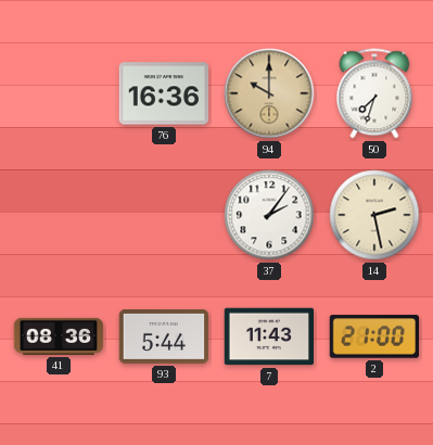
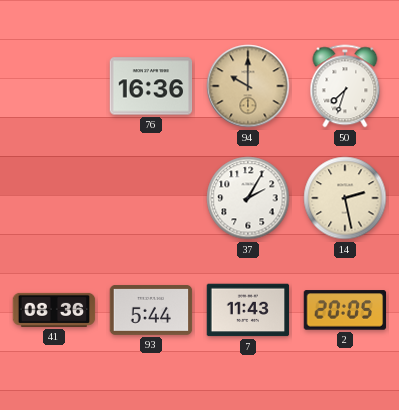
37: 2:06 -> 2:05 (248, 198)
2: 21:00 -> 20:05 (345, 310)
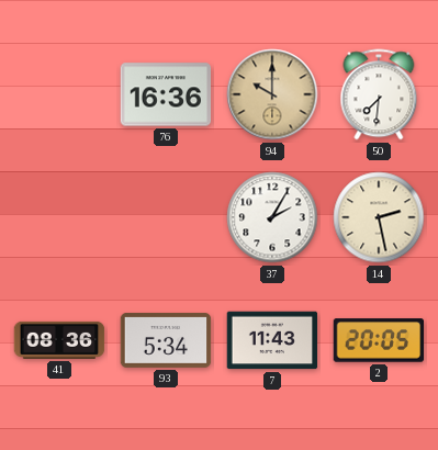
50: 7:33 -> 7:31 (379, 94)
93: 5:44 -> 5:34 (166, 341)
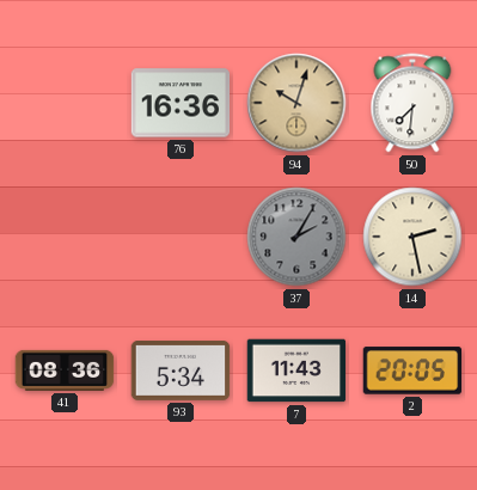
94: 10:00 -> 10:03 (296, 103)
37 dial: white -> grey (296, 237)
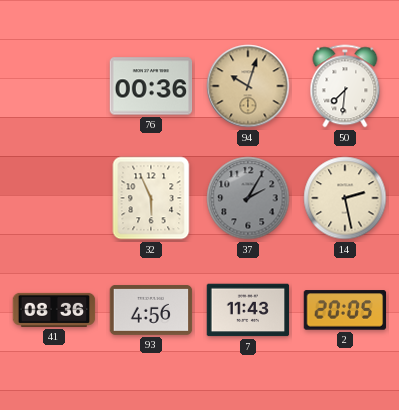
76: 16:36 -> 00:36 (151, 86)
32: none -> 5:56 (151, 198)
93: 5:34 -> 4:56 (151, 311)
